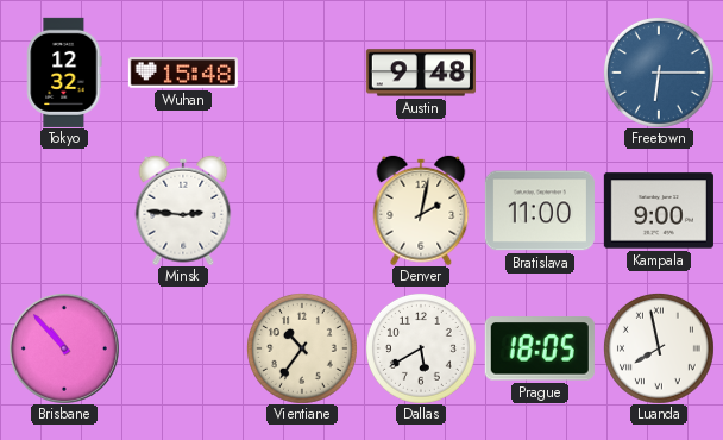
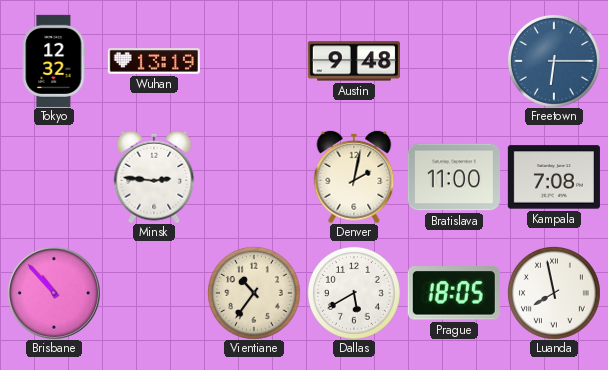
Wuhan: 15:48 -> 13:19 (154, 61)
Kampala: 9:00 -> 7:08 (554, 177)
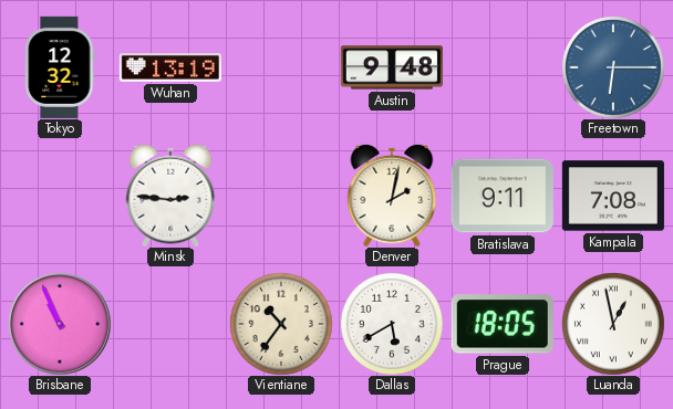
Bratislava: 11:00 -> 9:11 (503, 196)
Brisbane: 10:53 -> 10:56 (60, 324)
Luanda: 7:58 -> 12:58 (613, 324)
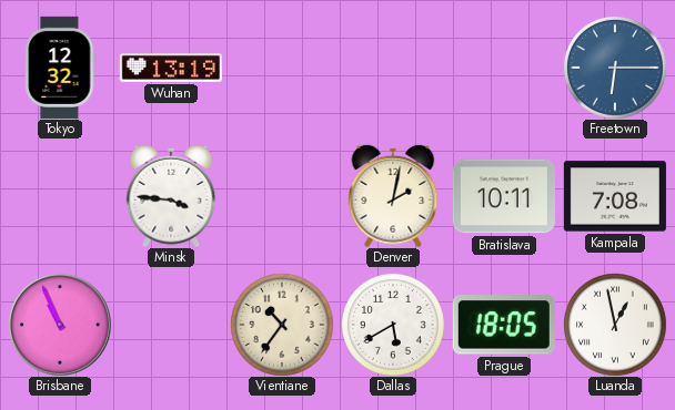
Austin: 9:48 -> none (392, 67)
Minsk: 2:46 -> 3:46 (171, 196)
Bratislava: 9:11 -> 10:11 (504, 196)
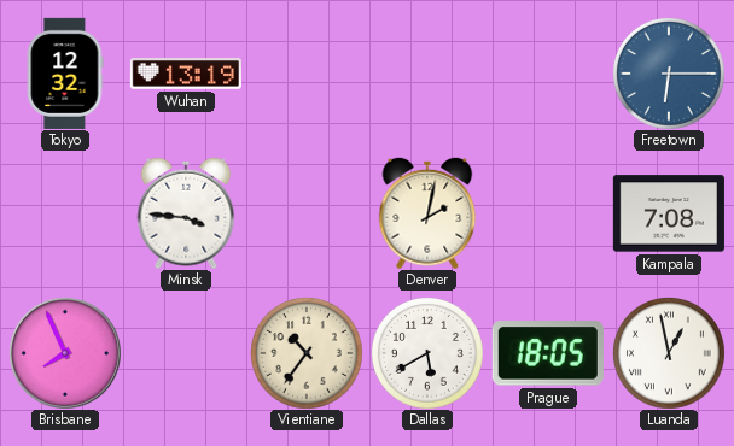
Bratislava: 10:11 -> none (504, 196)
Brisbane: 10:56 -> 7:56 (65, 353)
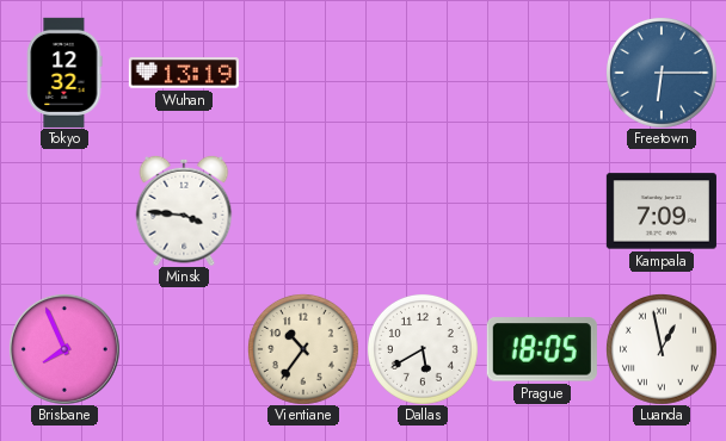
Denver: 2:02 -> none (427, 213)
Kampala: 7:08 -> 7:09 (662, 211)
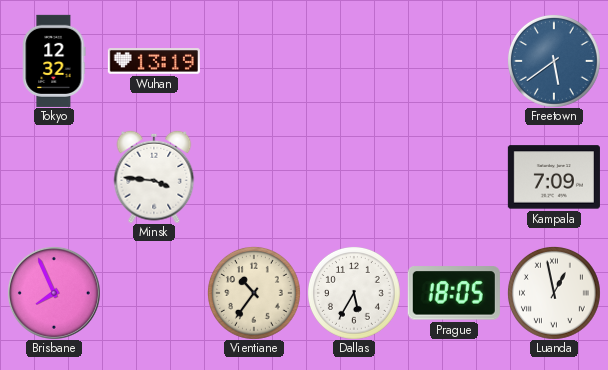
Freetown: 6:15 -> 5:39 (554, 61)
Dallas: 5:40 -> 5:35 (354, 293)
